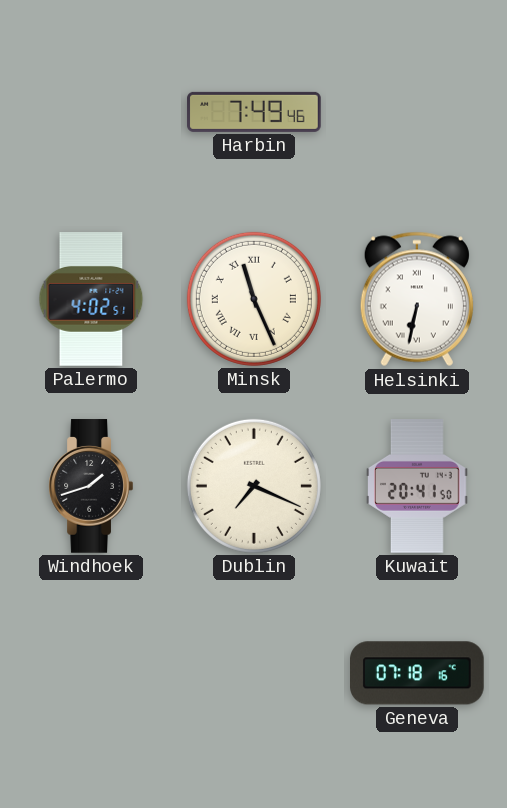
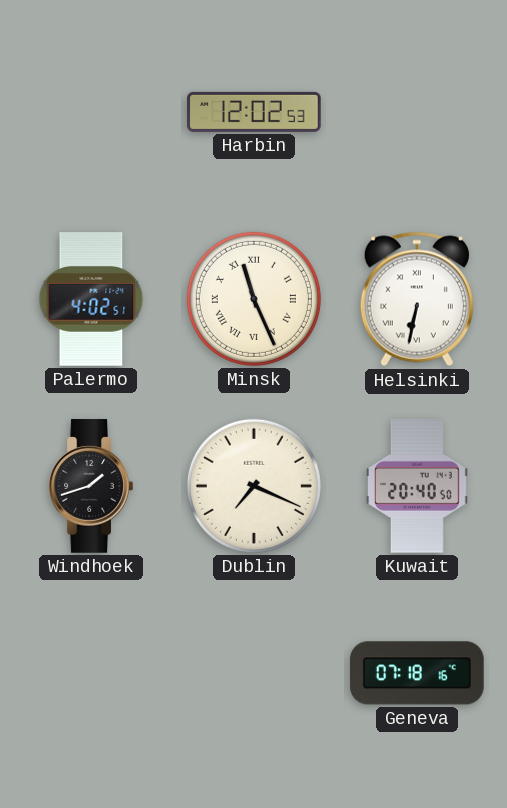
Harbin: 7:49 -> 12:02 (254, 112)
Kuwait: 20:41 -> 20:40 (418, 486)
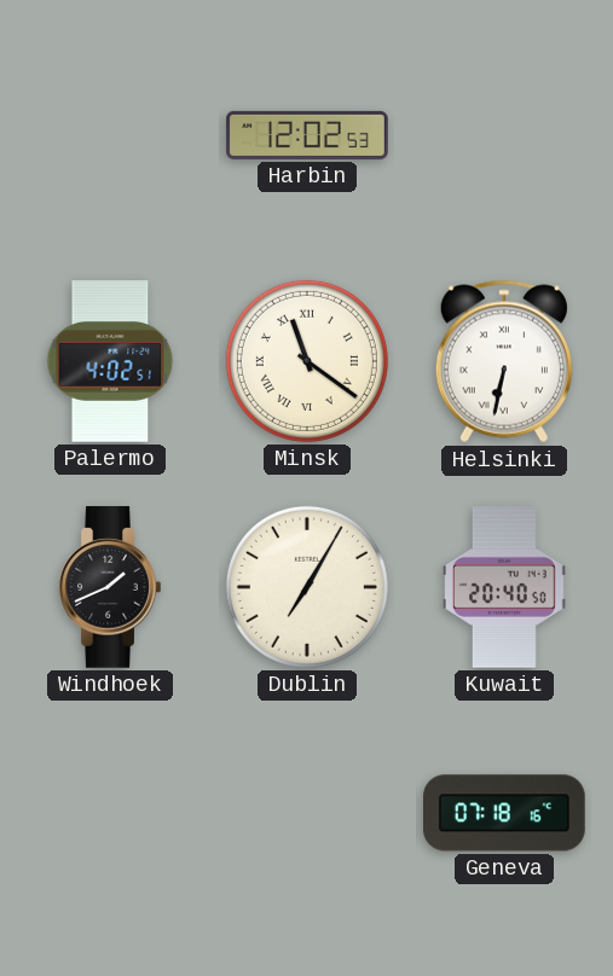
Minsk: 11:26 -> 11:21 (307, 361)
Windhoek: 1:42 -> 1:41 (110, 587)
Dublin: 7:19 -> 7:05 (307, 587)
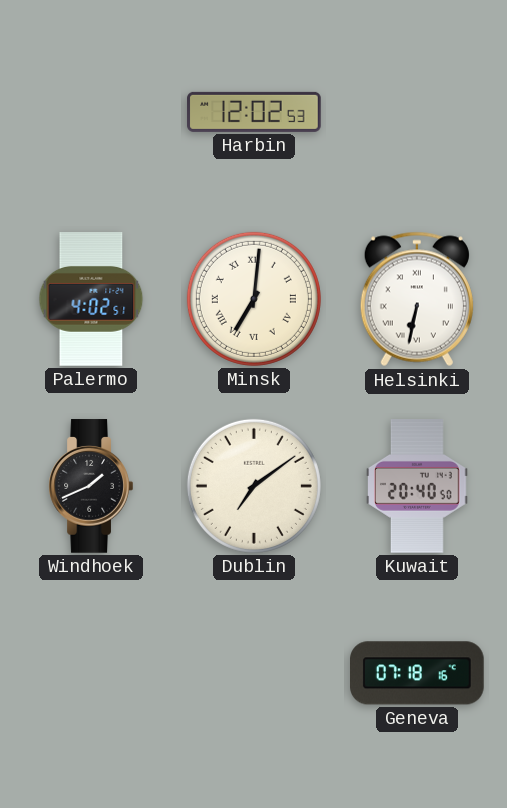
Minsk: 11:21 -> 7:01 (254, 299)
Dublin: 7:05 -> 7:09 (254, 486)
